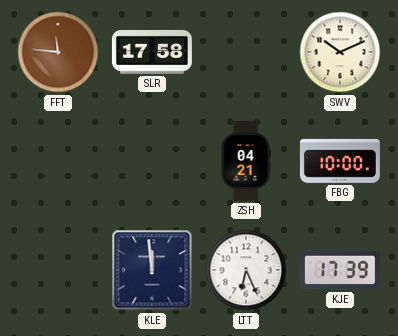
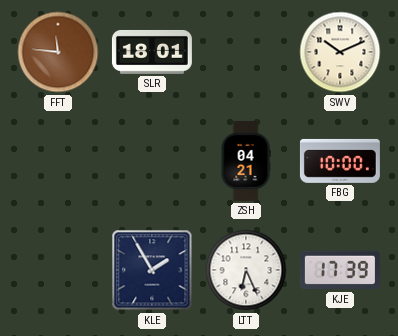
SLR: 17:58 -> 18:01 (152, 52)
KLE: 11:59 -> 1:55 (152, 270)
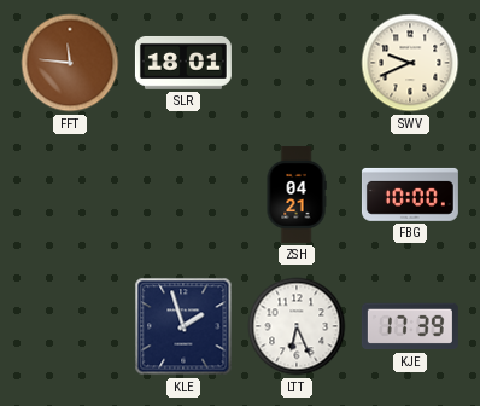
SWV: 10:11 -> 9:41 (410, 63)
KLE: 1:55 -> 1:57 (183, 326)
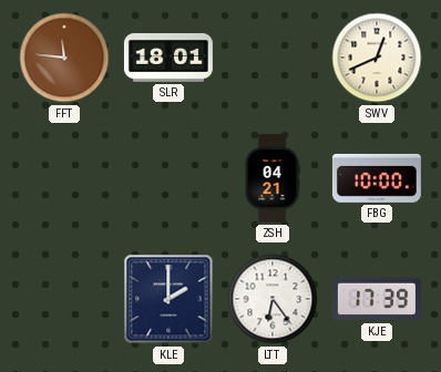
SWV: 9:41 -> 12:41 (377, 58)
KLE: 1:57 -> 2:00 (168, 299)
LTT: 6:26 -> 6:24 (273, 299)
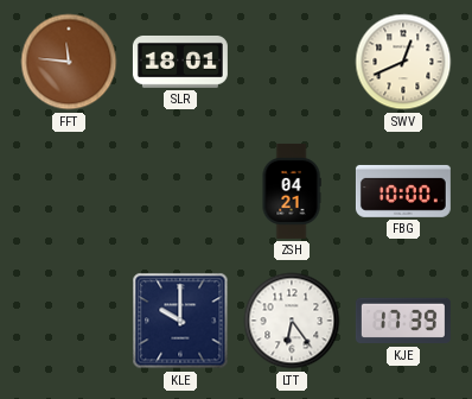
KLE: 2:00 -> 10:00 (180, 321)
